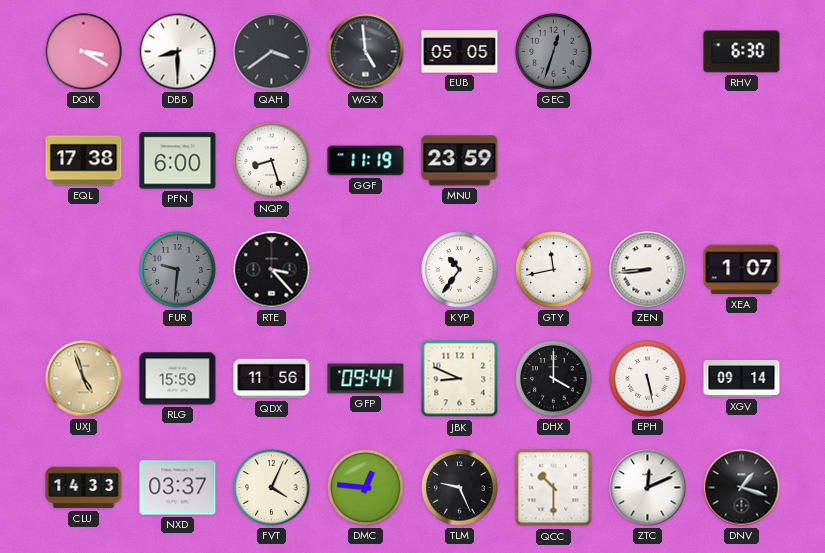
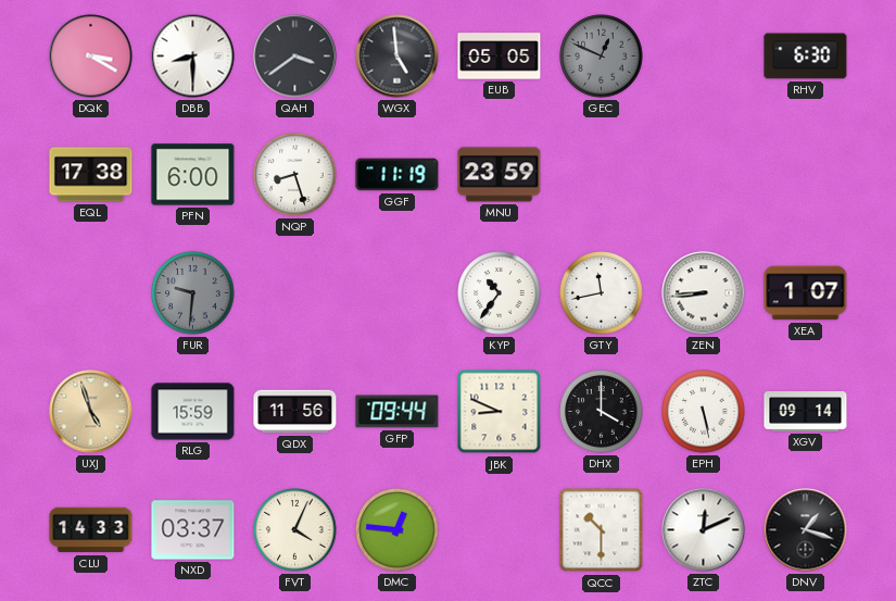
GEC: 12:33 -> 12:49 (602, 57)
RTE: 3:23 -> none (272, 270)
TLM: 9:26 -> none (460, 488)
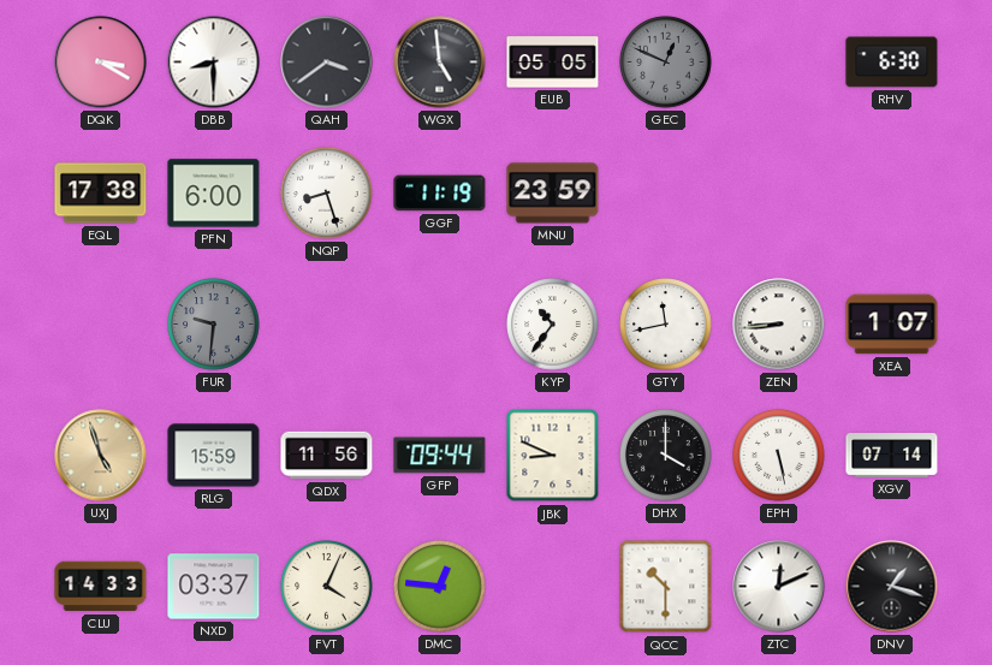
XGV: 09:14 -> 07:14 (892, 456)
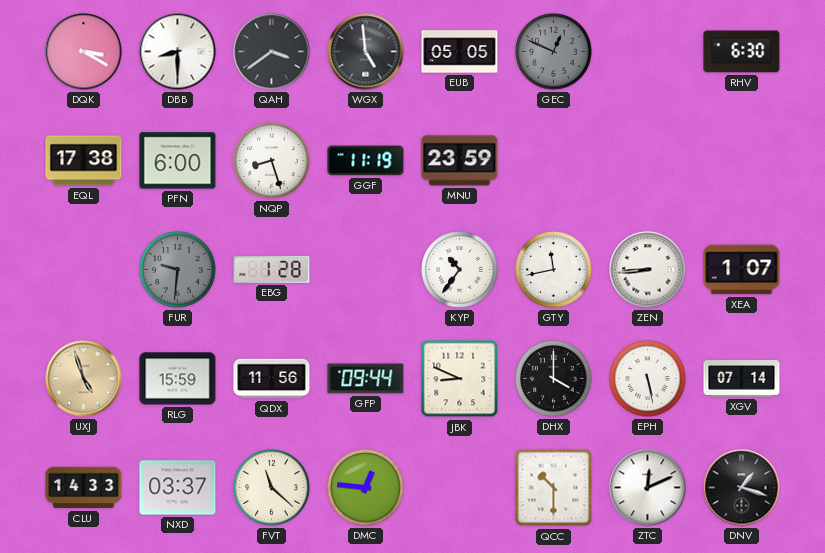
EBG: none -> 1:28 (272, 269)
FVT: 4:04 -> 11:22 (272, 488)
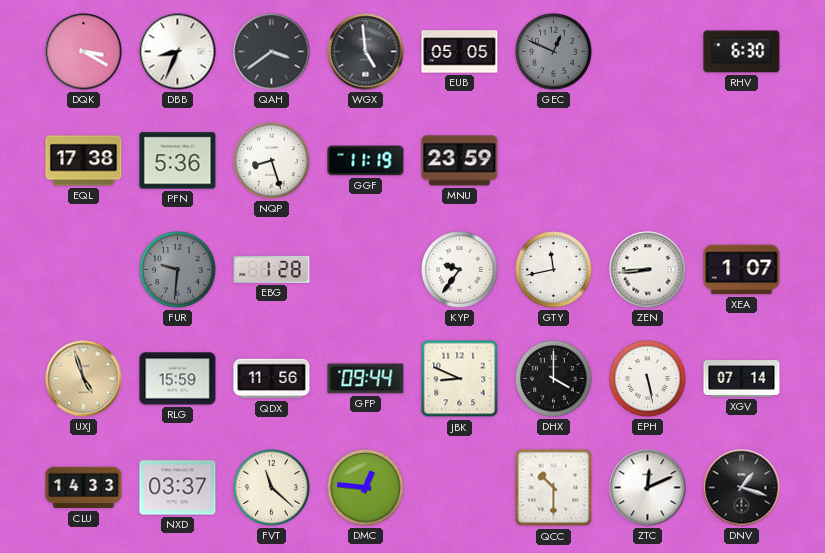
DBB: 8:30 -> 8:34 (178, 52)
PFN: 6:00 -> 5:36 (178, 161)
KYP: 10:36 -> 9:36 (460, 270)
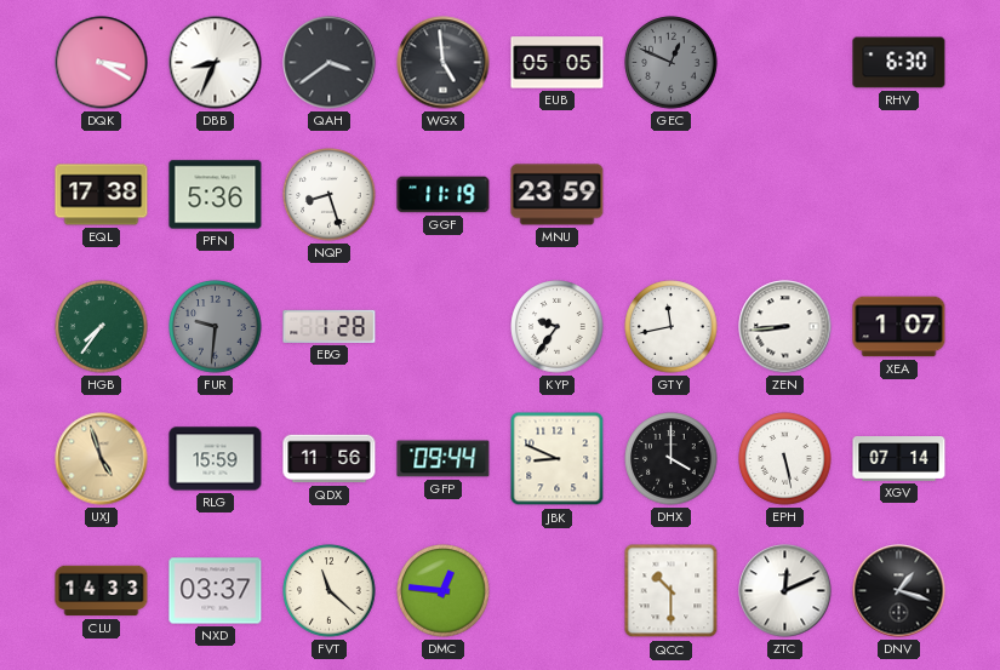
HGB: none -> 7:36 (102, 327)
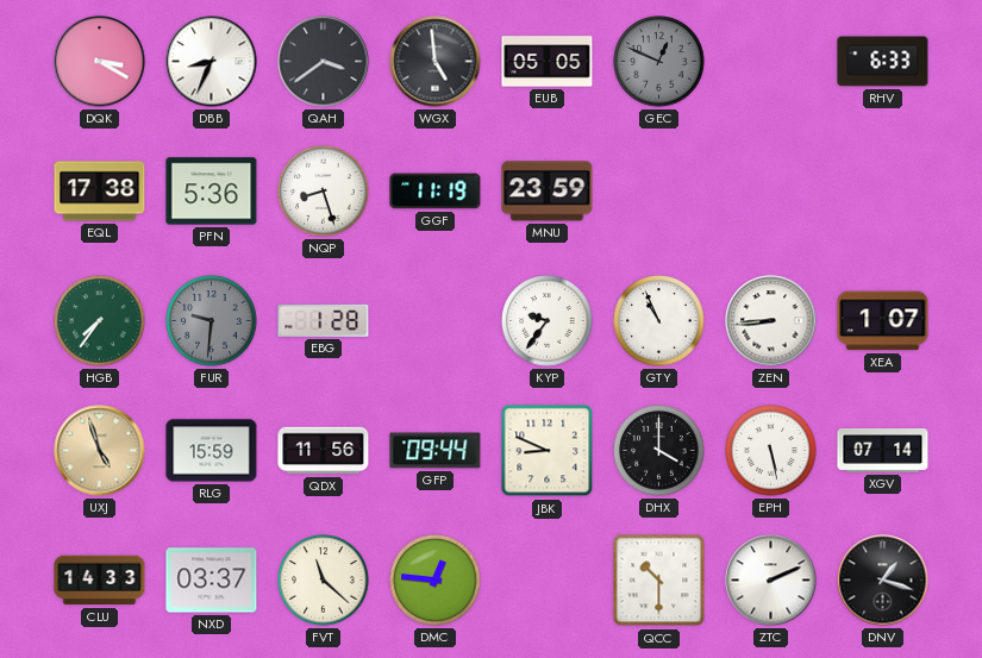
RHV: 6:30 -> 6:33 (883, 62)
GTY: 11:43 -> 10:56 (659, 321)
ZTC: 12:11 -> 2:11 (771, 581)
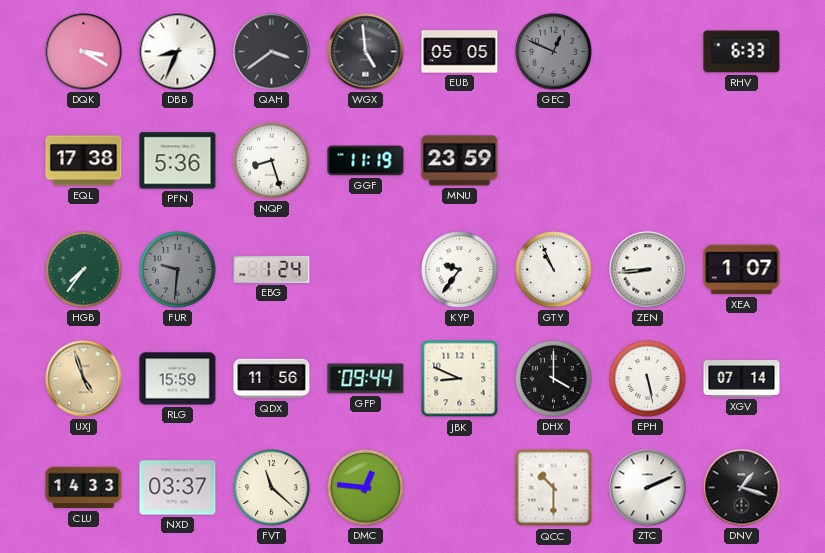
EBG: 1:28 -> 1:24 (272, 269)
